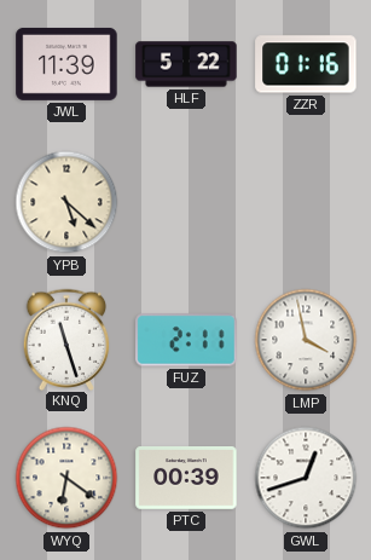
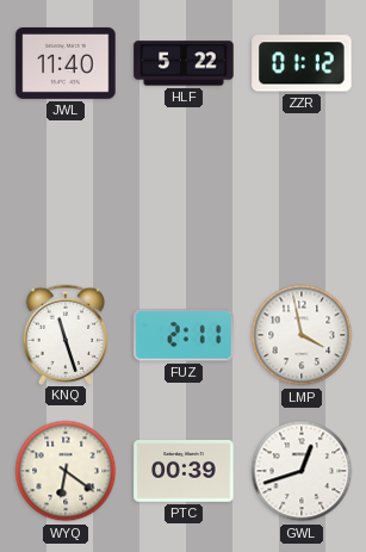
JWL: 11:39 -> 11:40 (66, 63)
ZZR: 01:16 -> 01:12 (302, 63)
YPB: 5:22 -> none (66, 202)
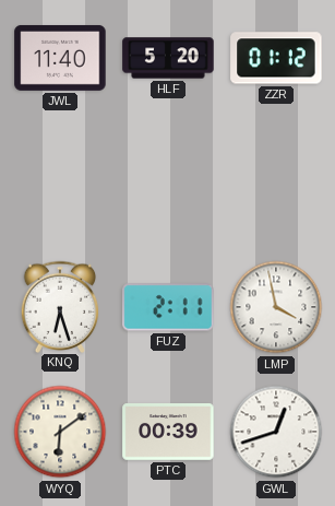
HLF: 5:22 -> 5:20 (168, 58)
KNQ: 11:27 -> 6:27 (60, 306)
WYQ: 6:21 -> 6:09 (60, 432)
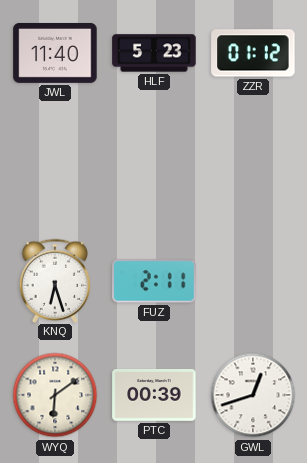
HLF: 5:20 -> 5:23 (154, 53)
LMP: 3:58 -> none (276, 307)
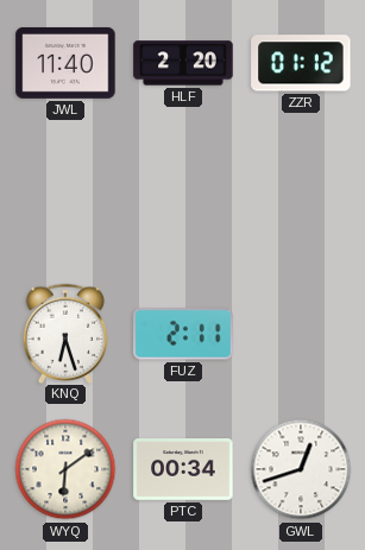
HLF: 5:23 -> 2:20 (183, 63)
PTC: 00:39 -> 00:34 (183, 470)
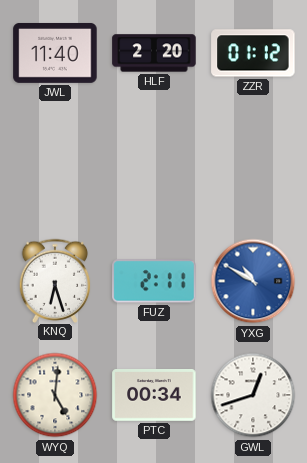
YXG: none -> 10:50 (253, 281)
WYQ: 6:09 -> 5:01 (55, 395)
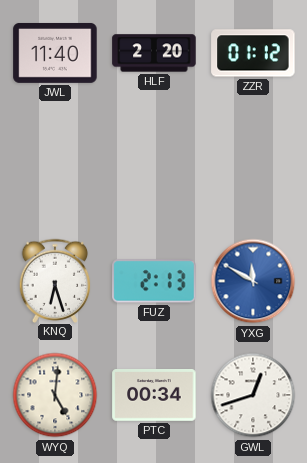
FUZ: 2:11 -> 2:13 (154, 281)
YXG: 10:50 -> 11:50 (253, 281)
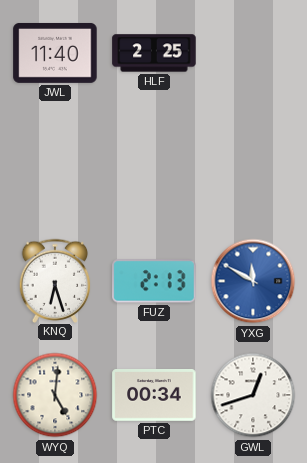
HLF: 2:20 -> 2:25 (154, 53)
ZZR: 01:12 -> none (253, 53)
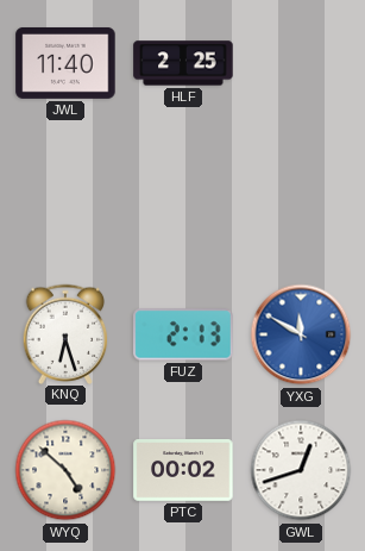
WYQ: 5:01 -> 4:52 (65, 470)
PTC: 00:34 -> 00:02 (183, 471)
